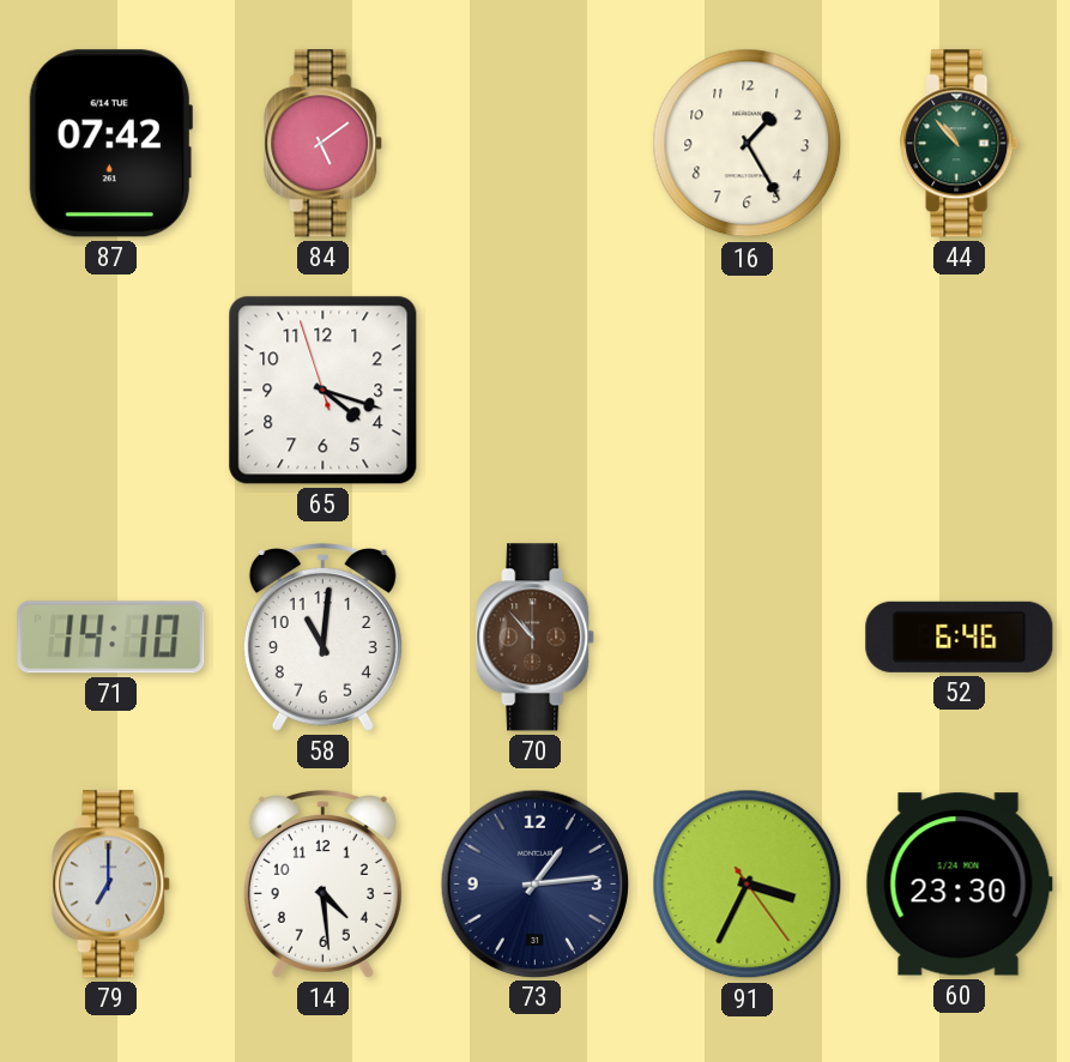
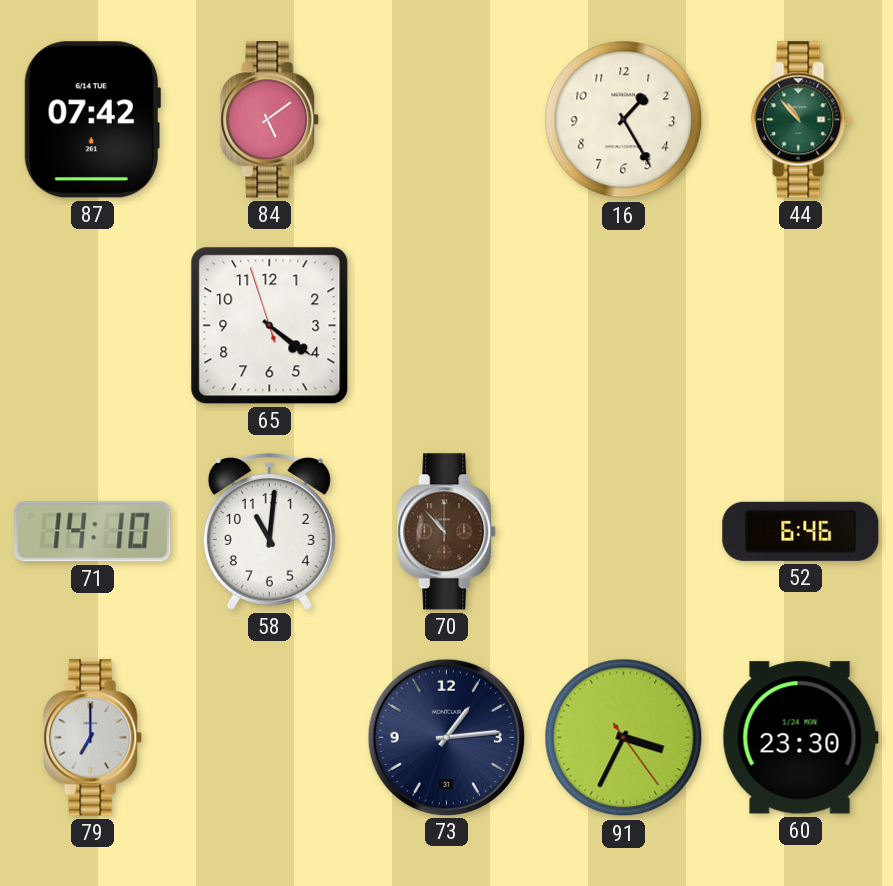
65: 4:17 -> 4:20 (270, 326)
14: 4:29 -> none (322, 885)
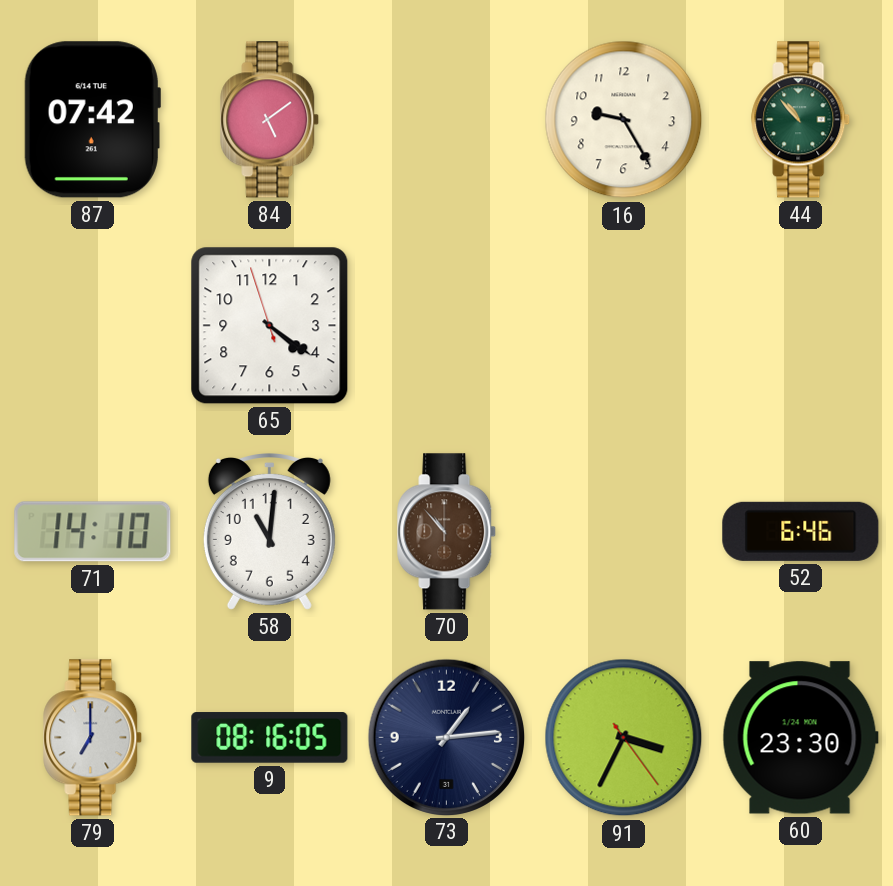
16: 1:25 -> 9:25 (624, 120)
9: none -> 08:16 (270, 738)
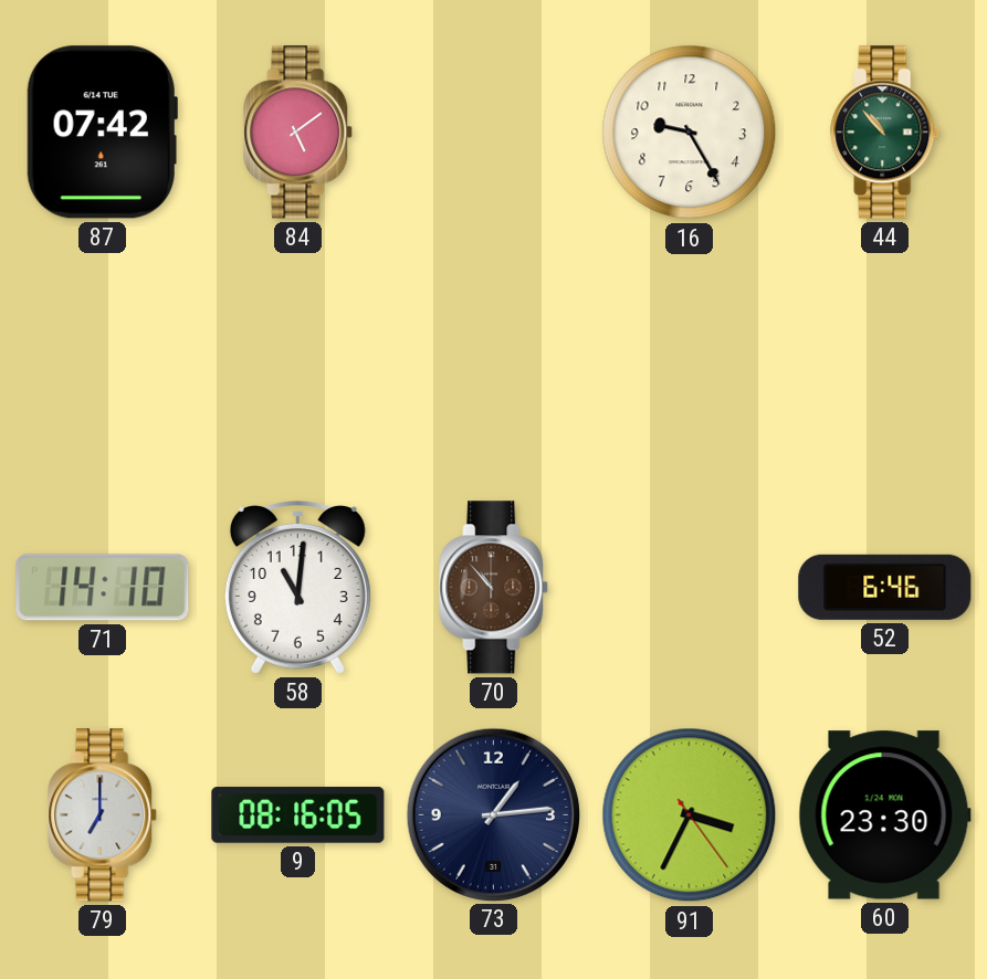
65: 4:20 -> none (270, 326)
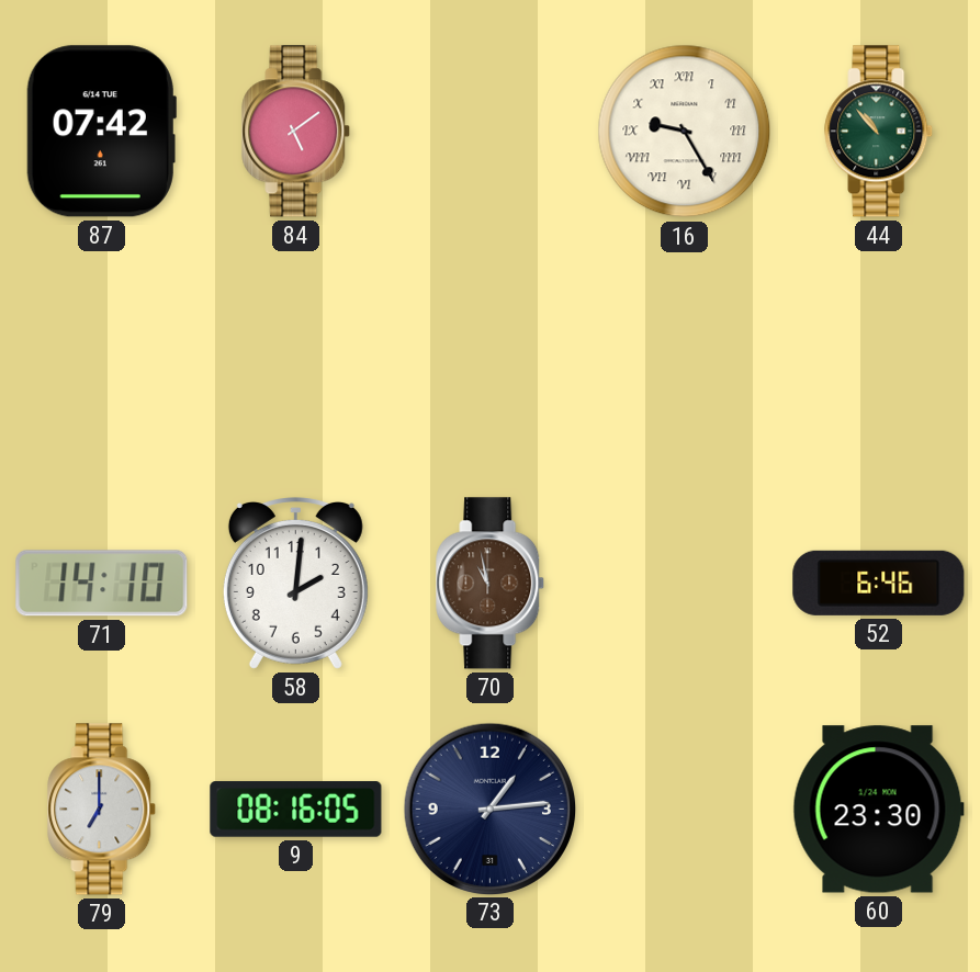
16 numerals: Arabic -> Roman (685, 132)
58: 11:01 -> 2:01 (295, 584)
70: 10:53 -> 10:58 (491, 584)
91: 3:34 -> none (690, 815)
